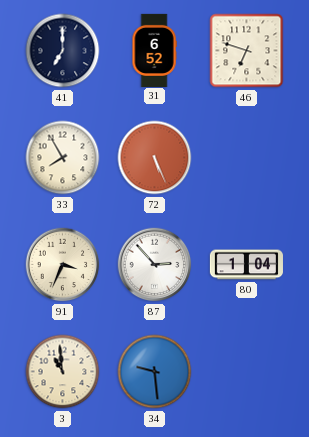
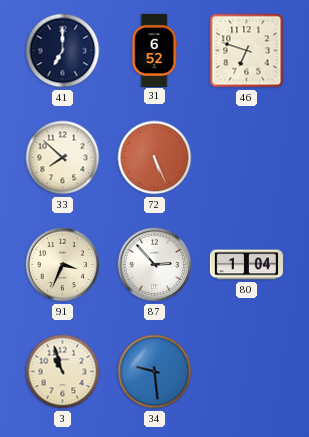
33: 7:55 -> 7:52 (63, 158)
3: 10:59 -> 10:57 (63, 372)
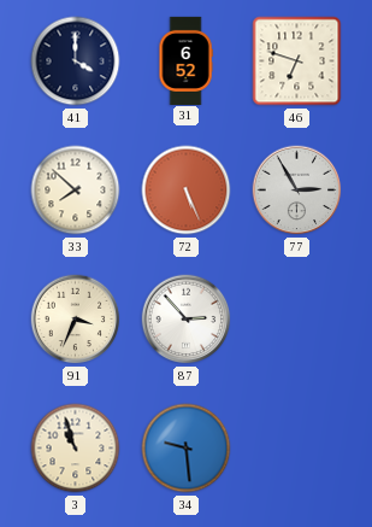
41: 7:00 -> 4:00 (76, 62)
77: none -> 2:55 (297, 191)
80: 1:04 -> none (246, 265)
